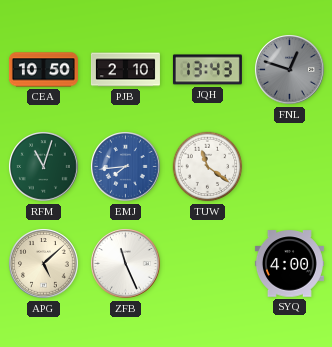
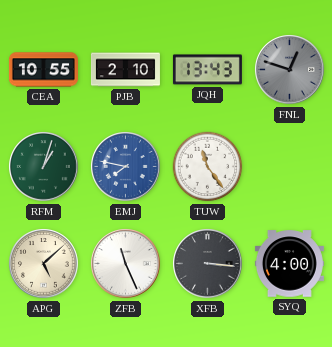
CEA: 10:50 -> 10:55 (43, 70)
RFM: 11:03 -> 1:03 (44, 167)
EMJ: 7:44 -> 7:47 (126, 167)
TUW: 11:21 -> 11:24 (208, 167)
XFB: none -> 3:16 (208, 264)
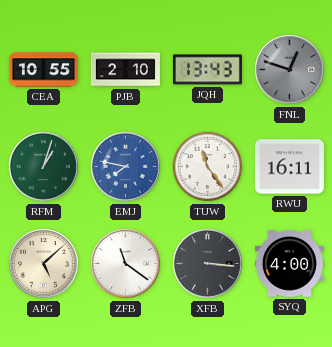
RWU: none -> 16:11 (289, 167)
ZFB: 11:26 -> 11:21 (126, 264)
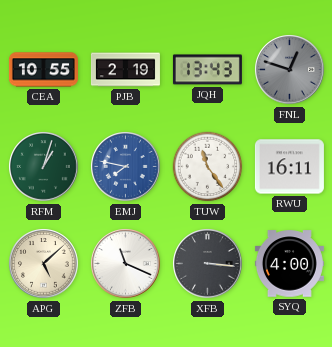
PJB: 2:10 -> 2:19 (125, 70)
ZFB: 11:21 -> 11:19 (126, 264)
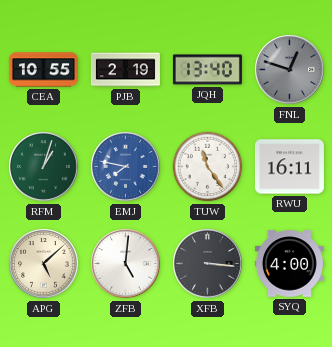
JQH: 13:43 -> 13:40 (207, 70)
ZFB: 11:19 -> 5:01 (126, 264)
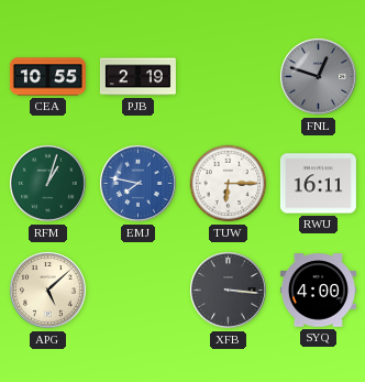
JQH: 13:40 -> none (207, 70)
TUW: 11:24 -> 6:15 (229, 184)
ZFB: 5:01 -> none (126, 264)
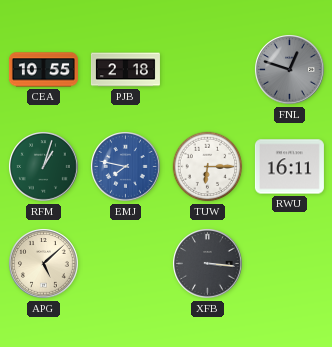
PJB: 2:19 -> 2:18 (125, 70)
SYQ: 4:00 -> none (318, 291)
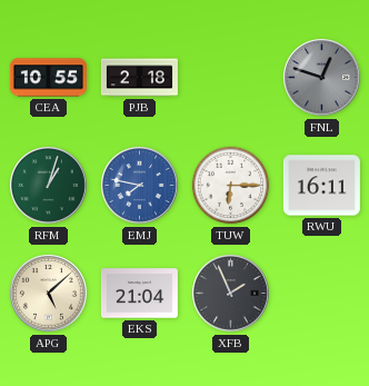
EKS: none -> 21:04 (139, 294)
XFB: 3:16 -> 1:56 (231, 294)
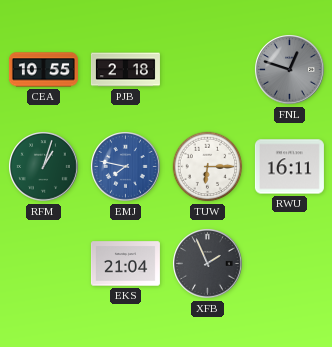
APG: 5:08 -> none (49, 294)
